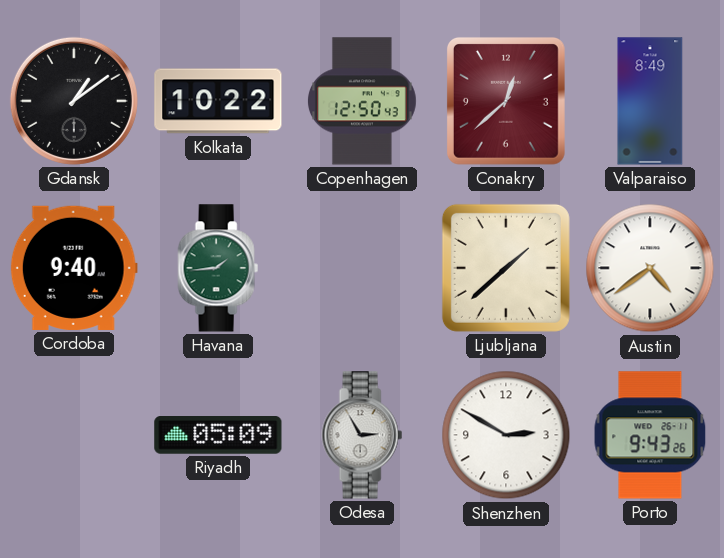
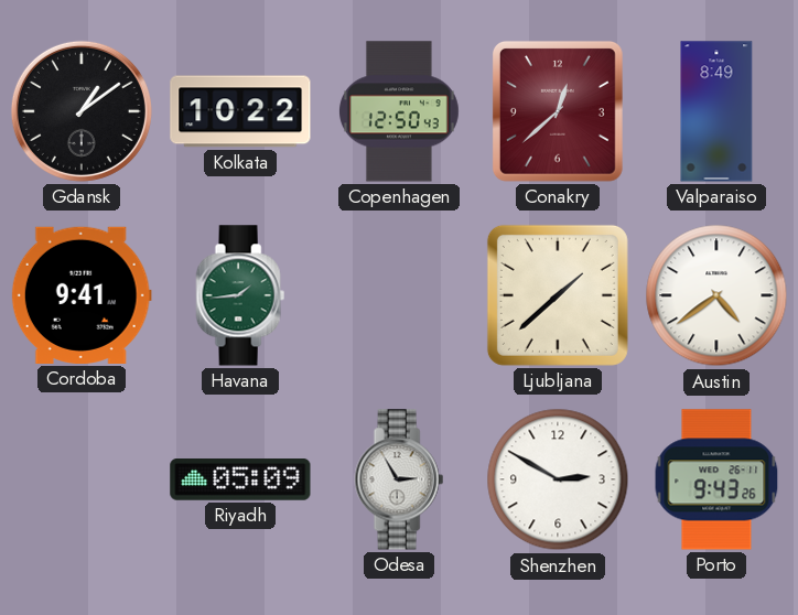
Cordoba: 9:40 -> 9:41 (82, 295)
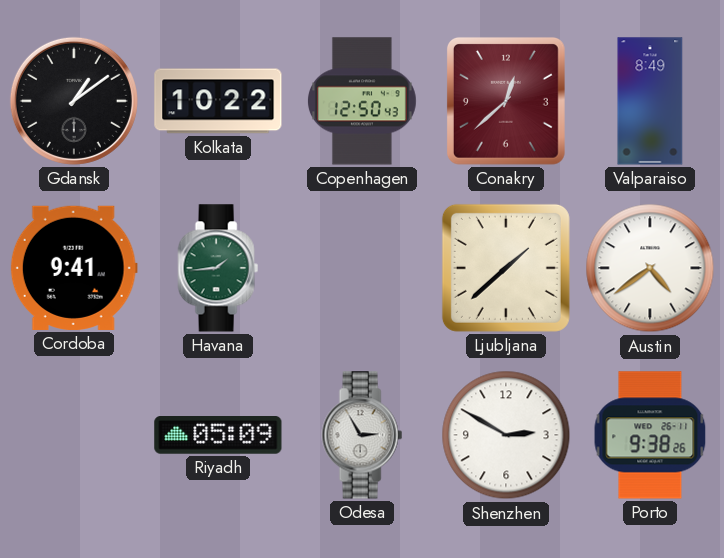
Porto: 9:43 -> 9:38 (650, 435)
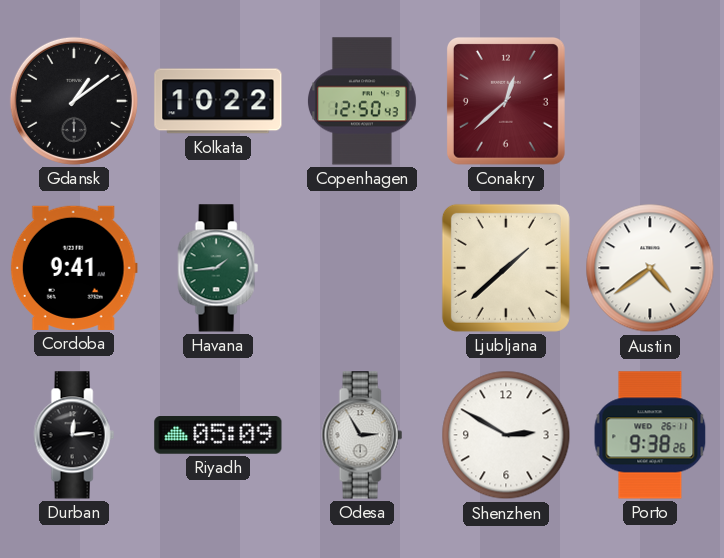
Valparaiso: 8:49 -> none (650, 101)
Durban: none -> 12:14 (74, 435)
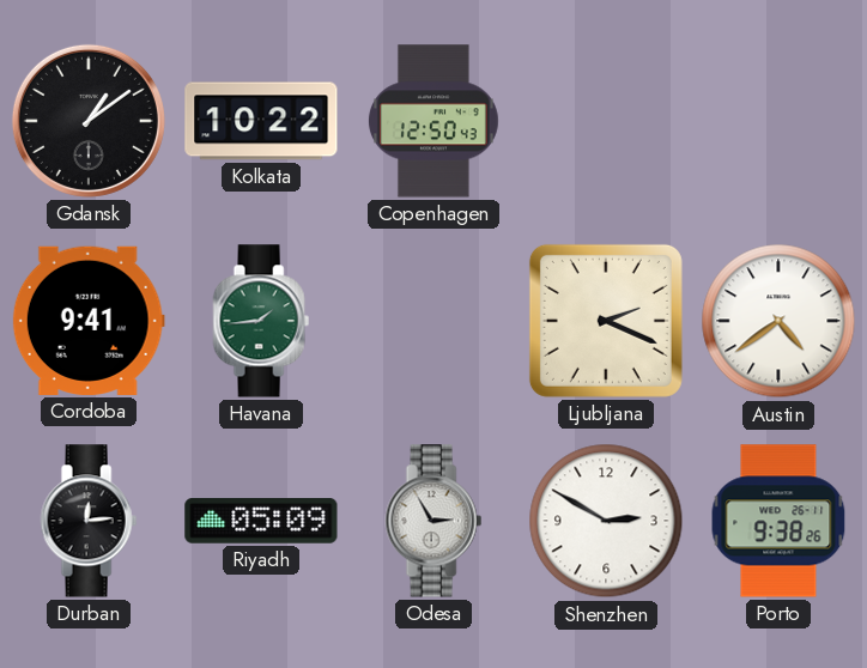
Conakry: 12:38 -> none (506, 101)
Ljubljana: 1:38 -> 2:19 (606, 321)
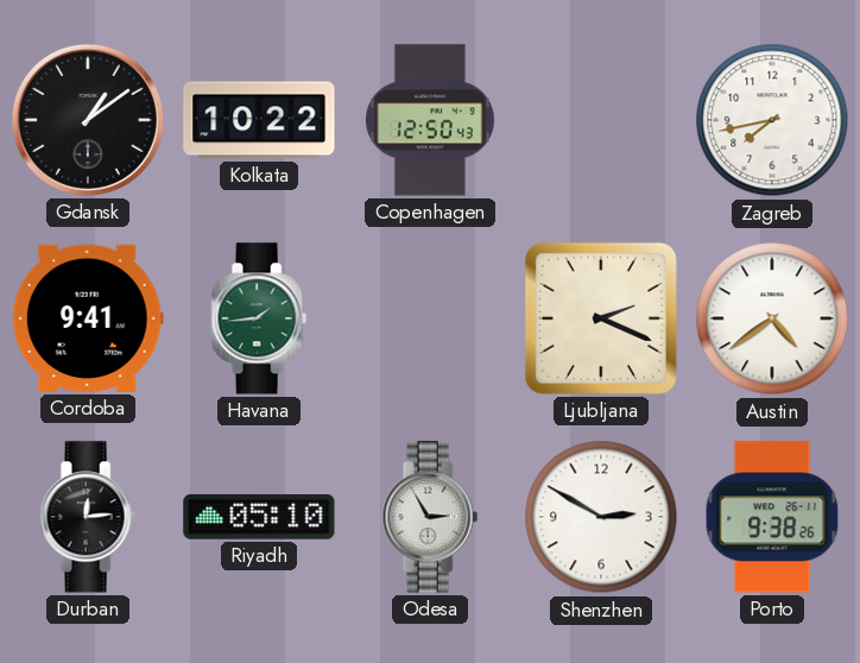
Zagreb: none -> 7:43 (772, 120)
Riyadh: 05:09 -> 05:10 (259, 518)
